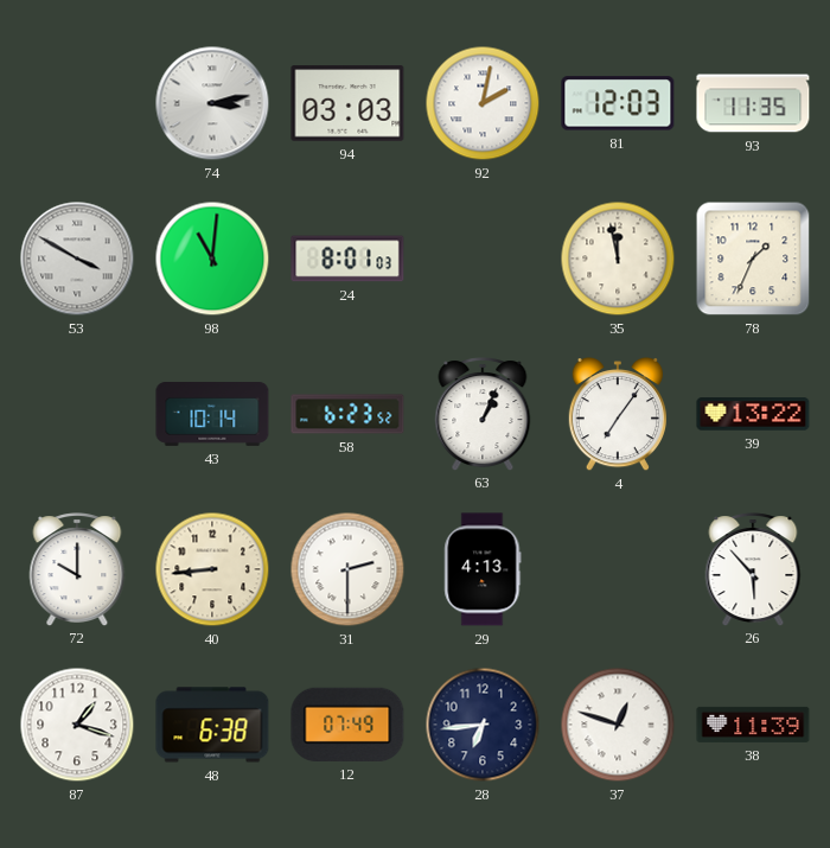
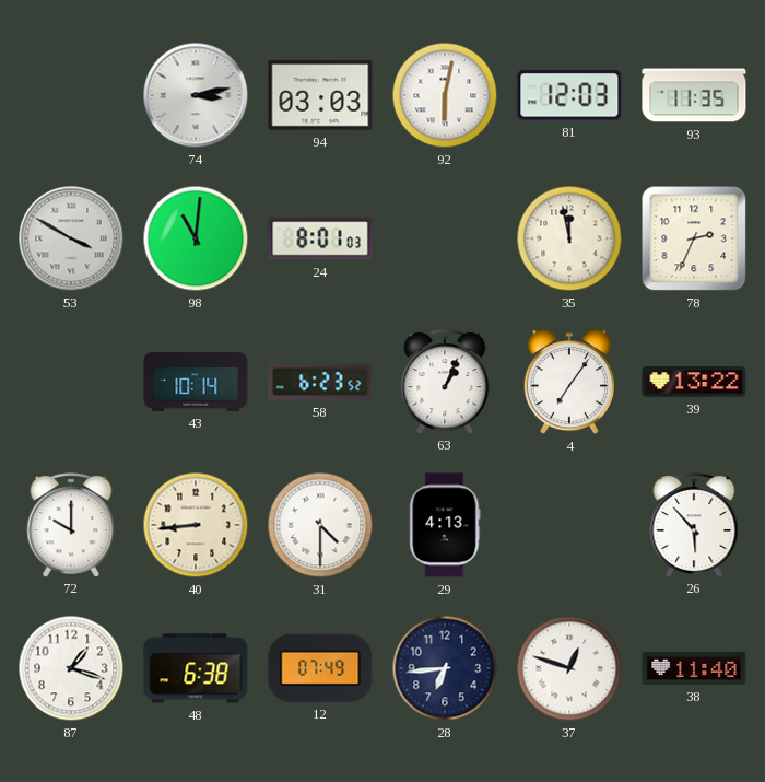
92: 2:02 -> 6:02 (445, 95)
78: 1:34 -> 2:34 (694, 238)
31: 2:30 -> 4:30 (320, 525)
38: 11:39 -> 11:40 (694, 668)
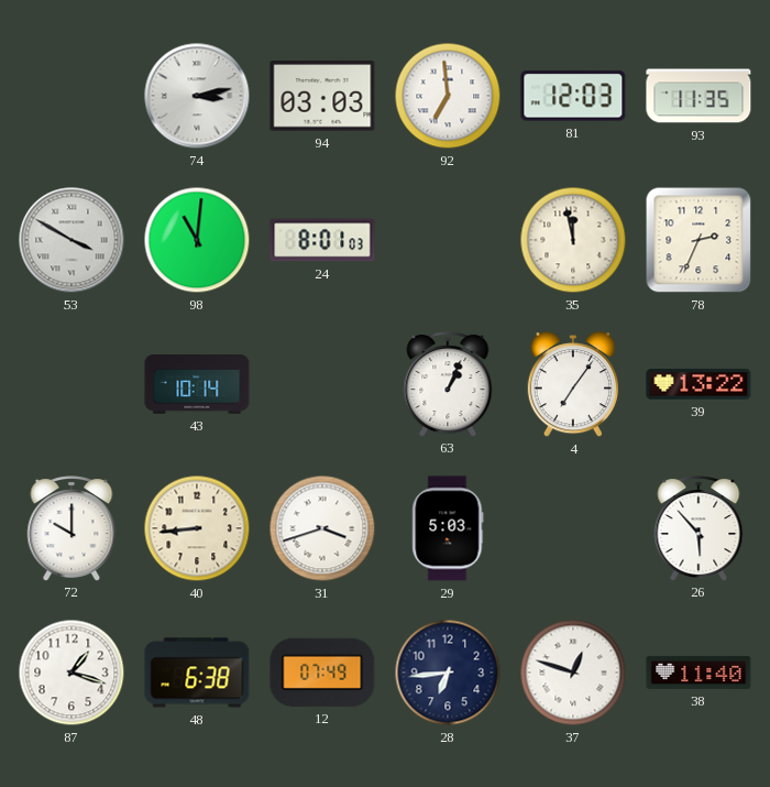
92: 6:02 -> 6:59 (448, 96)
58: 6:23 -> none (320, 382)
31: 4:30 -> 3:42 (322, 528)
29: 4:13 -> 5:03 (448, 528)
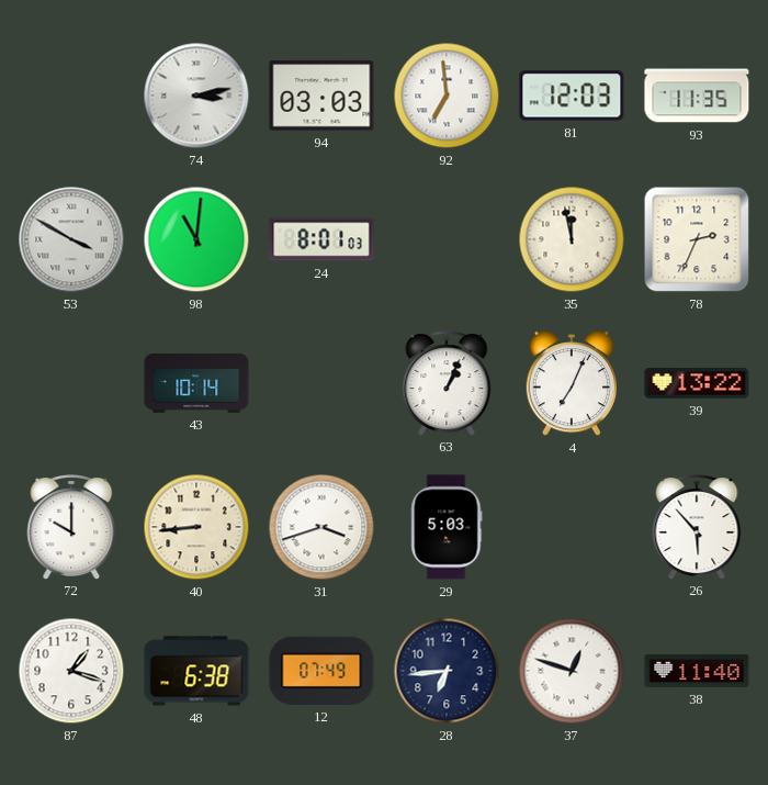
4: 7:06 -> 7:04 (571, 384)
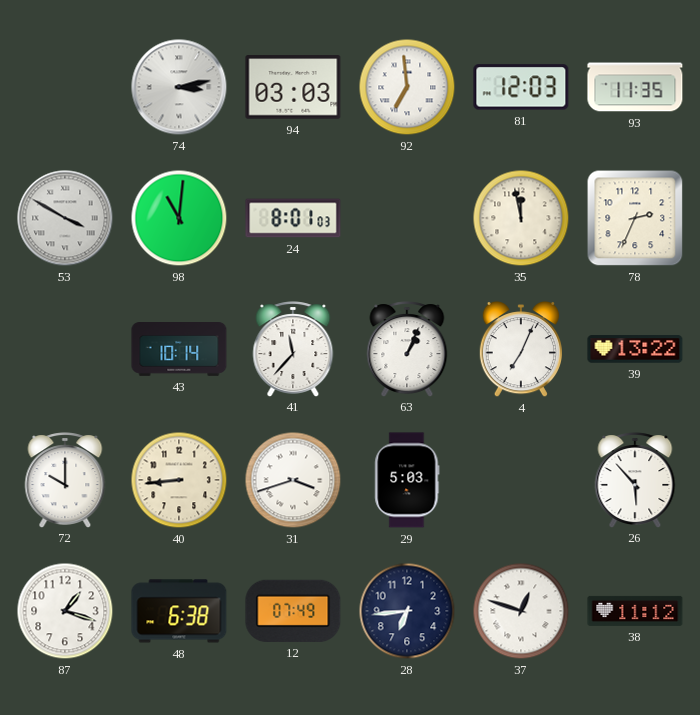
41: none -> 11:37 (293, 349)
38: 11:40 -> 11:12 (635, 611)
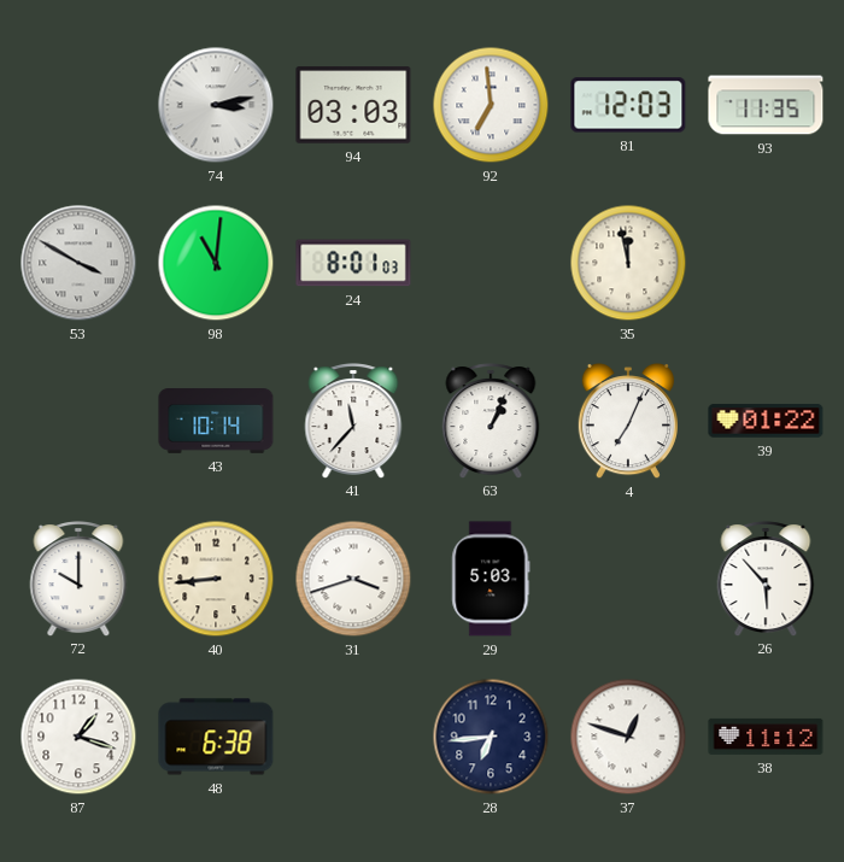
78: 2:34 -> none (635, 218)
39: 13:22 -> 01:22 (766, 421)
12: 07:49 -> none (293, 611)
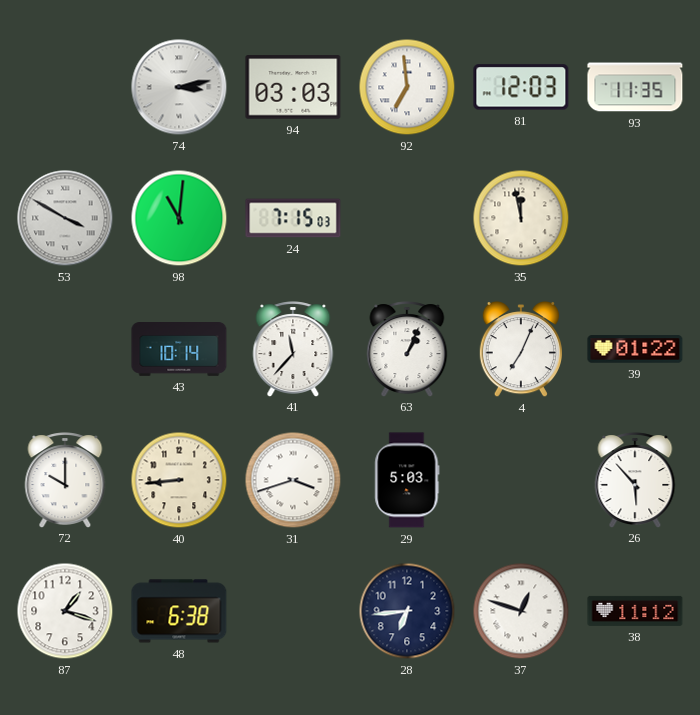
24: 8:01 -> 7:15 (293, 218)
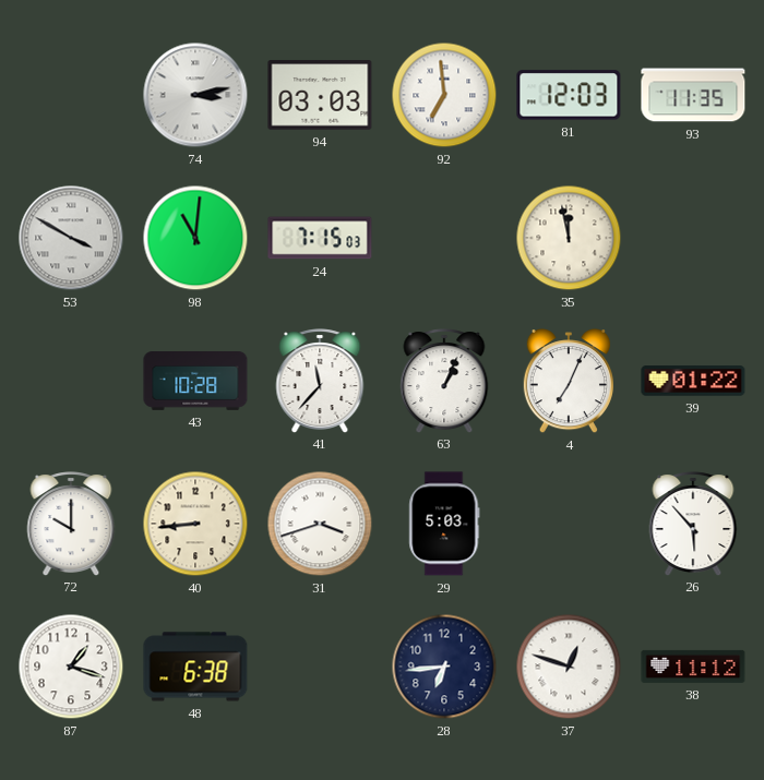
43: 10:14 -> 10:28 (195, 382)
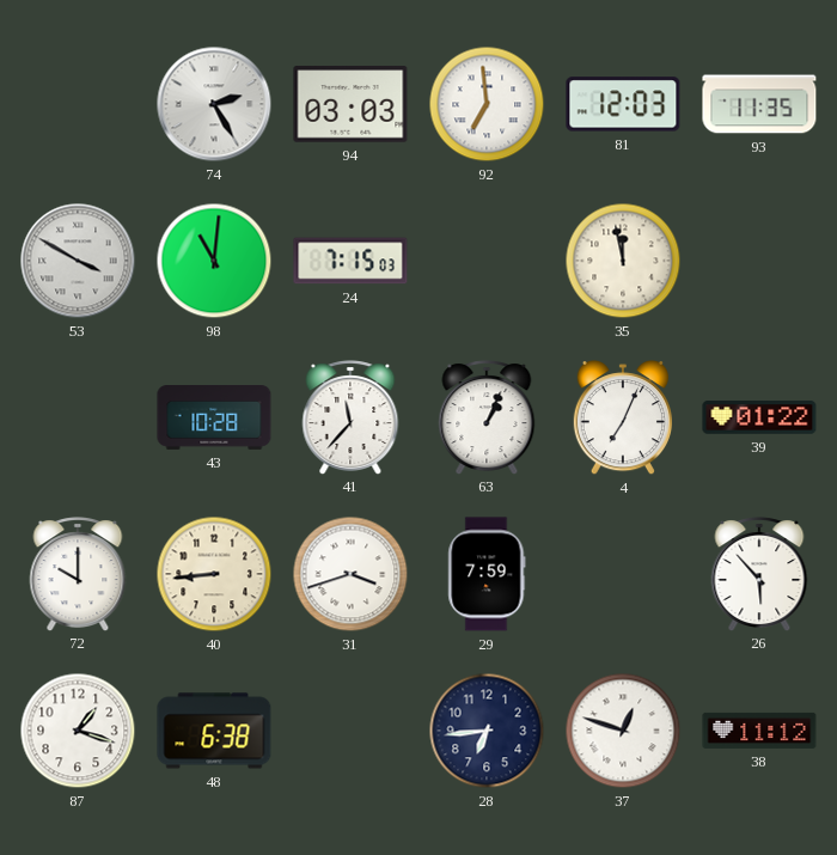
74: 3:13 -> 2:25 (214, 104)
29: 5:03 -> 7:59 (487, 574)
